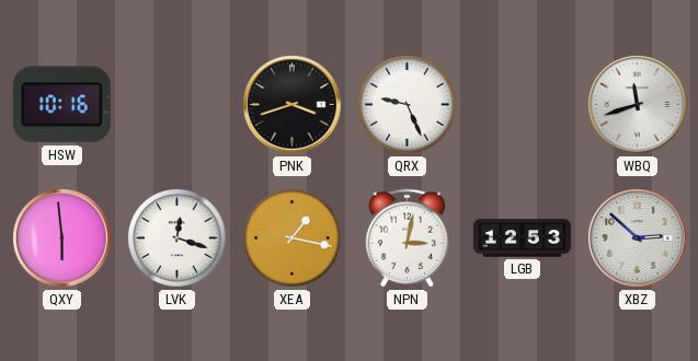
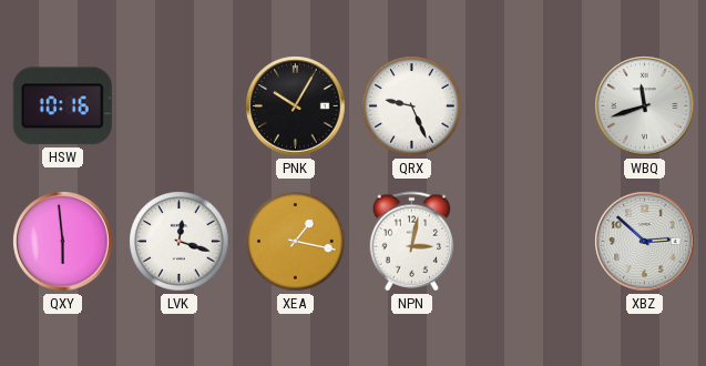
PNK: 3:42 -> 10:05 (296, 106)
LGB: 12:53 -> none (522, 238)
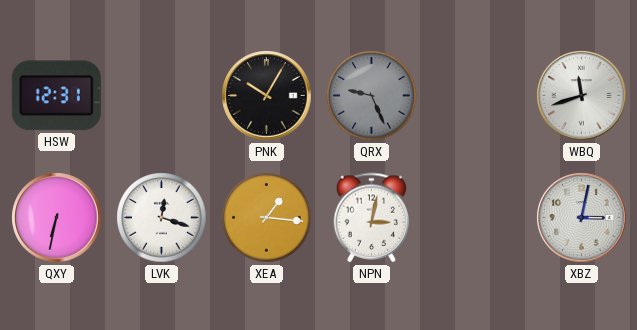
HSW: 10:16 -> 12:31 (56, 96)
QRX dial: white -> grey (372, 96)
QXY: 5:59 -> 6:32 (57, 218)
XEA: 1:17 -> 1:16 (267, 218)
XBZ: 2:52 -> 3:02 (582, 218)
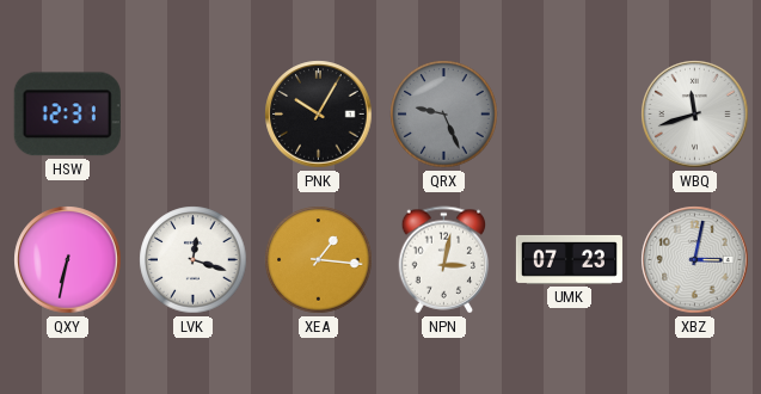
UMK: none -> 07:23 (569, 259)
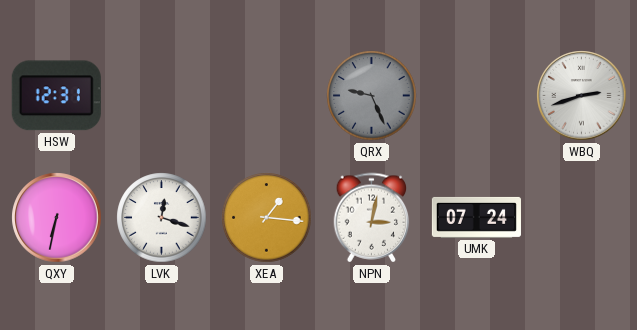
PNK: 10:05 -> none (319, 115)
WBQ: 11:42 -> 2:42 (582, 96)
UMK: 07:23 -> 07:24 (476, 217)
XBZ: 3:02 -> none (695, 260)
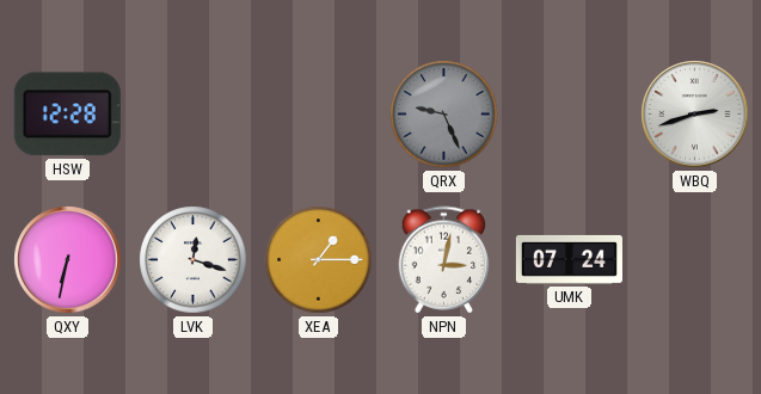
HSW: 12:31 -> 12:28 (67, 115)
XEA: 1:16 -> 1:15 (319, 260)
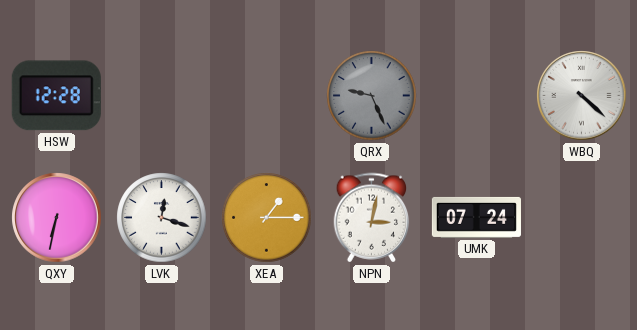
WBQ: 2:42 -> 4:22 (582, 96)
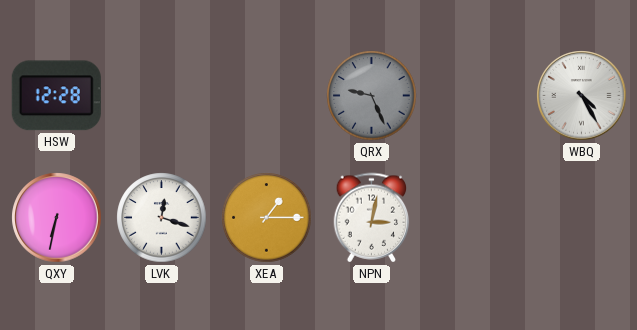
WBQ: 4:22 -> 4:25 (582, 96)
UMK: 07:24 -> none (476, 217)
